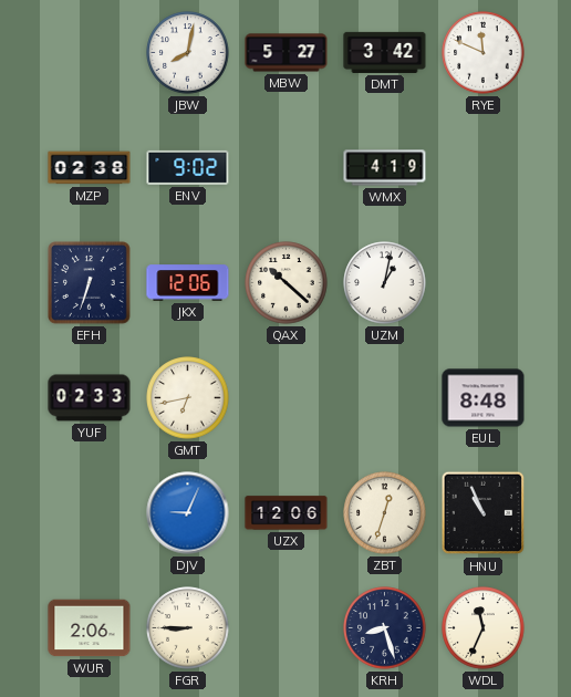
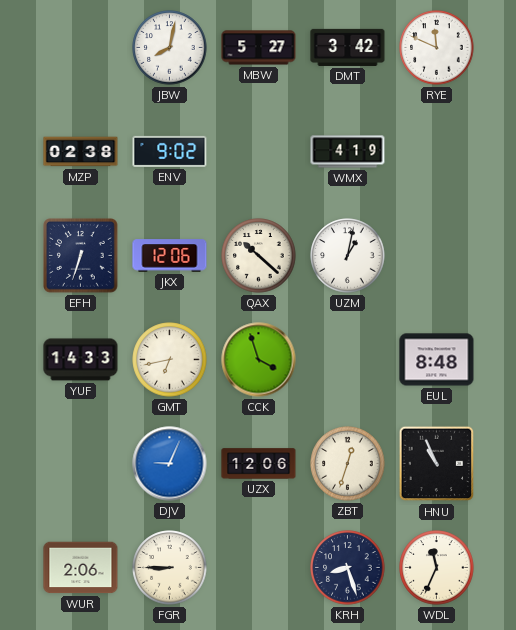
YUF: 02:33 -> 14:33 (81, 360)
CCK: none -> 3:57 (259, 360)
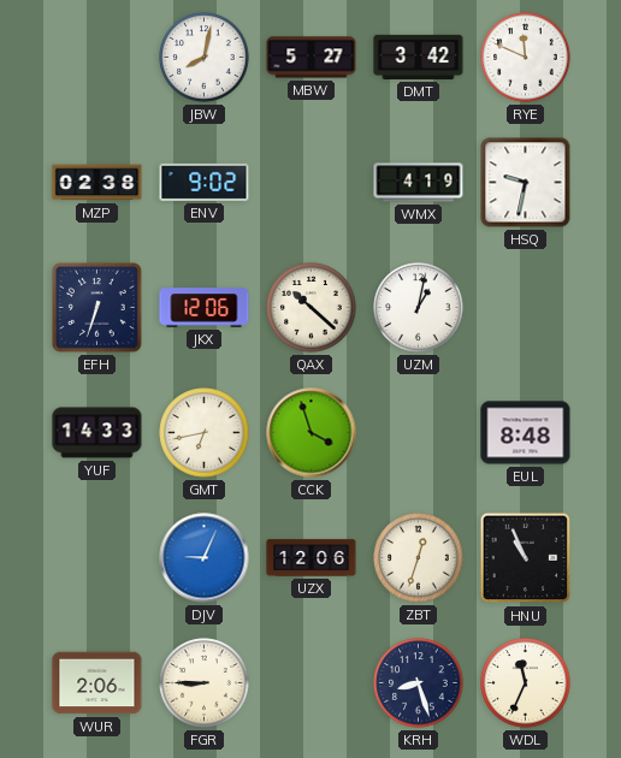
HSQ: none -> 9:32 (526, 183)
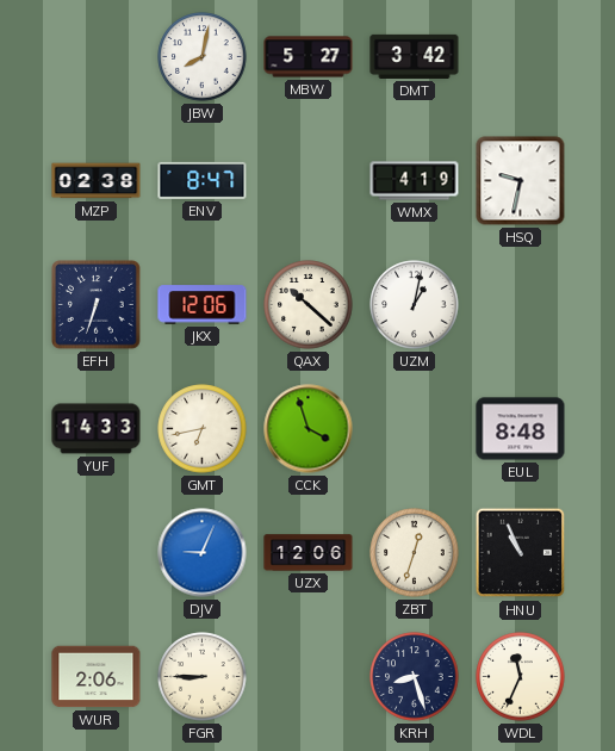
RYE: 11:49 -> none (526, 58)
ENV: 9:02 -> 8:47 (203, 180)
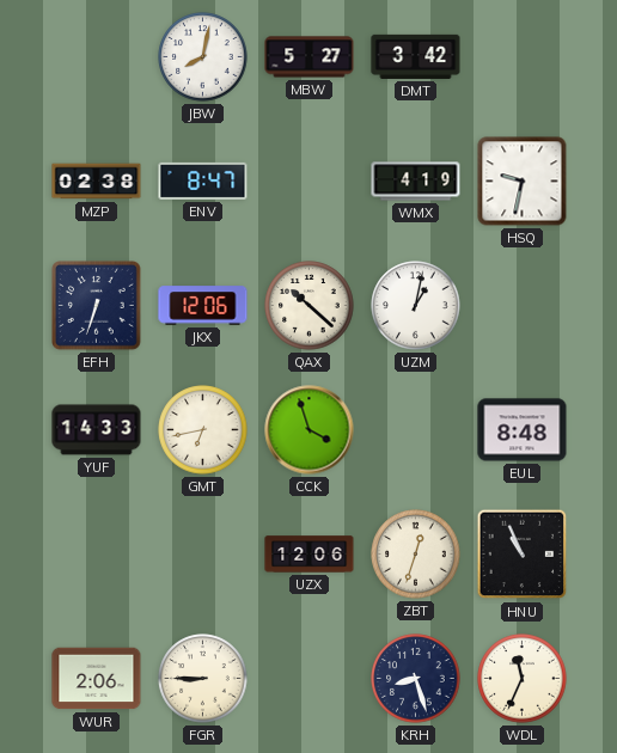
DJV: 9:04 -> none (203, 553)
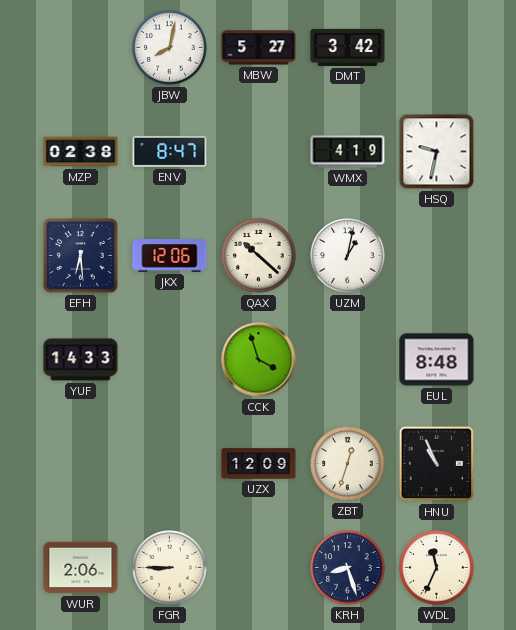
EFH: 6:33 -> 6:29 (81, 256)
GMT: 6:43 -> none (203, 430)
UZX: 12:06 -> 12:09 (259, 464)
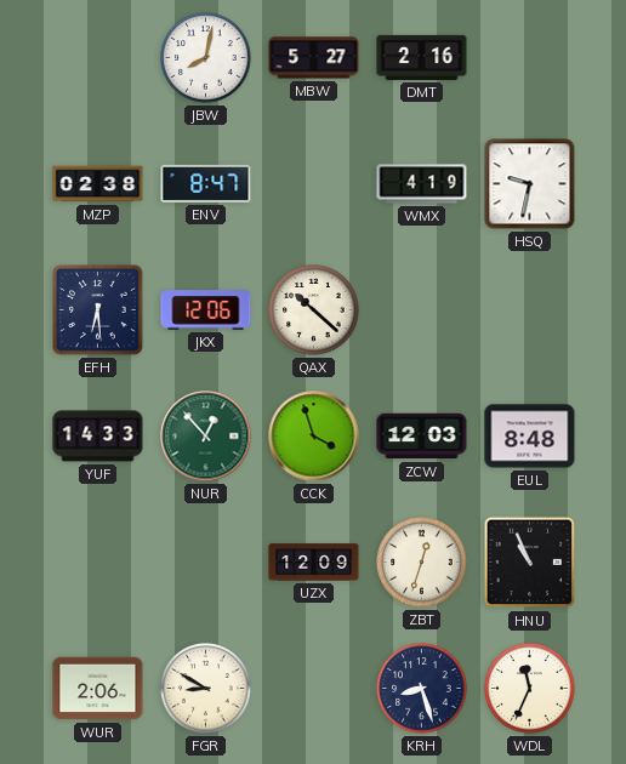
DMT: 3:42 -> 2:16 (422, 57)
UZM: 1:02 -> none (348, 256)
NUR: none -> 12:53 (206, 437)
ZCW: none -> 12:03 (422, 437)
FGR: 8:45 -> 8:50 (206, 689)
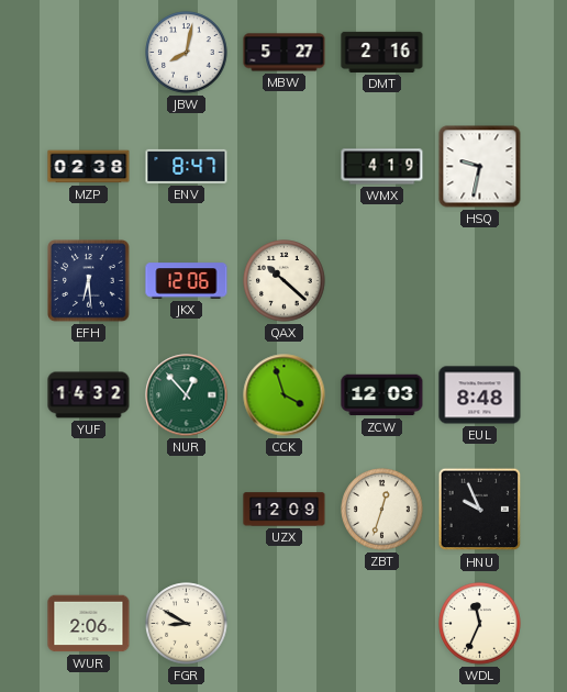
YUF: 14:33 -> 14:32 (89, 395)
HNU: 10:56 -> 9:56 (480, 510)
KRH: 8:27 -> none (422, 689)
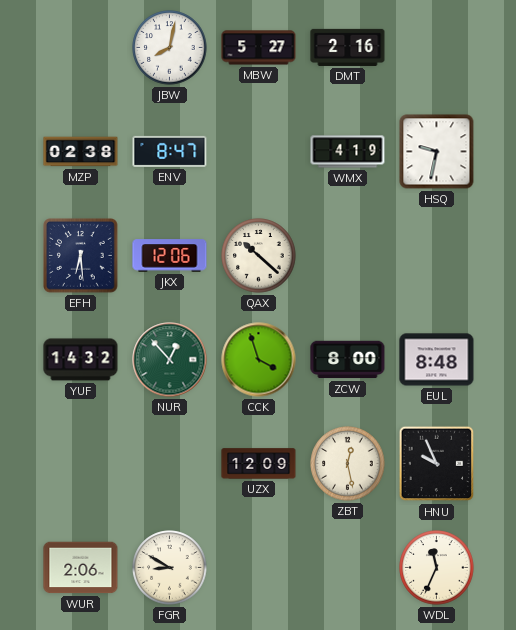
ZCW: 12:03 -> 8:00 (348, 360)
ZBT: 12:33 -> 12:28 (348, 464)
